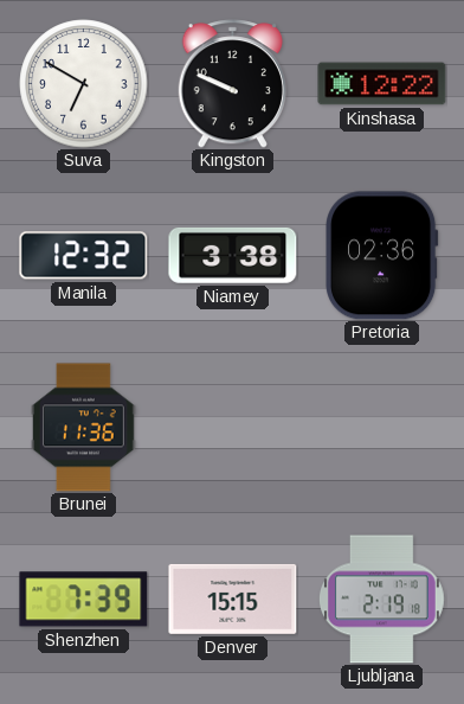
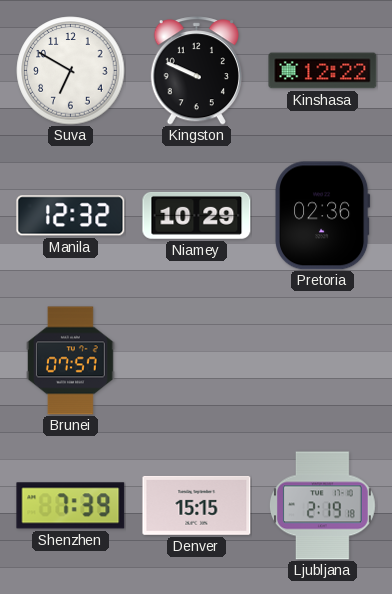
Niamey: 3:38 -> 10:29 (197, 215)
Brunei: 11:36 -> 07:57 (71, 361)
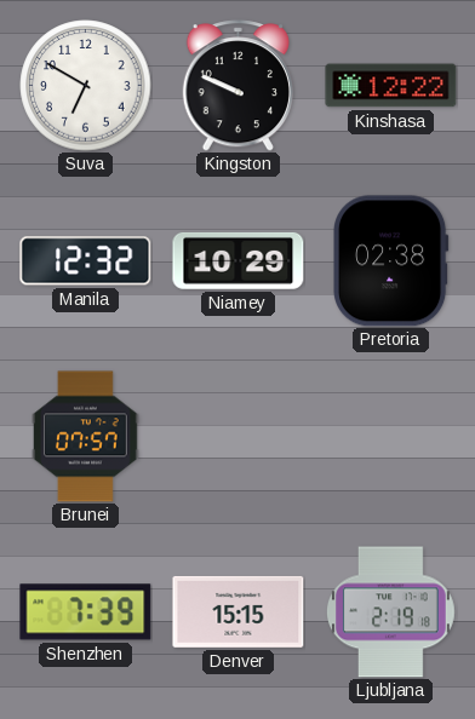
Pretoria: 02:36 -> 02:38 (391, 261)
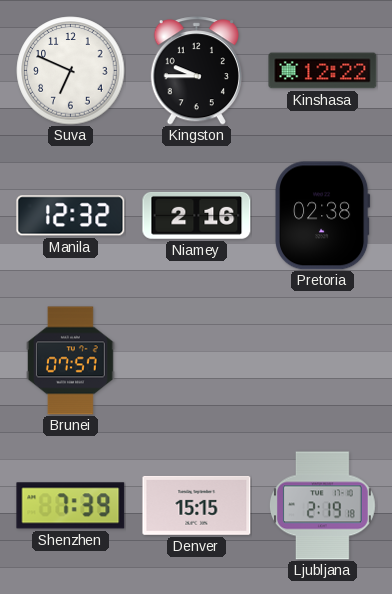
Suva: 6:50 -> 6:49 (71, 71)
Kingston: 9:49 -> 9:45 (196, 71)
Niamey: 10:29 -> 2:16 (197, 215)
